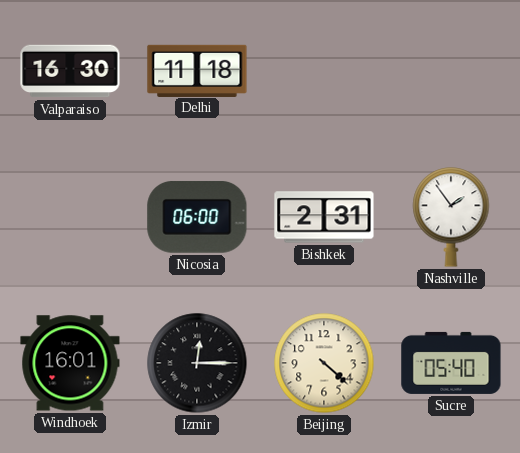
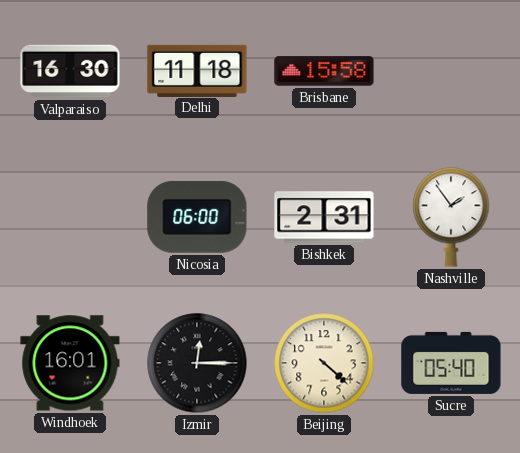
Brisbane: none -> 15:58 (324, 71)
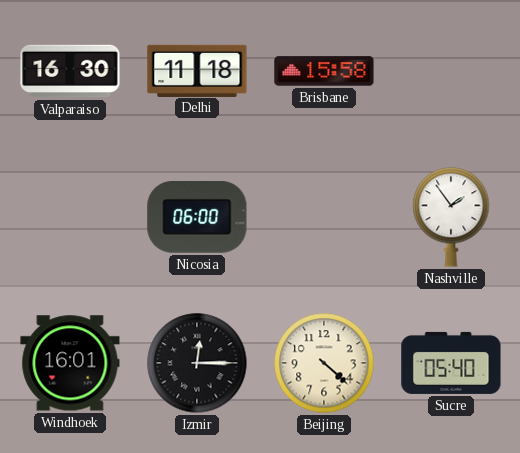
Bishkek: 2:31 -> none (324, 217)
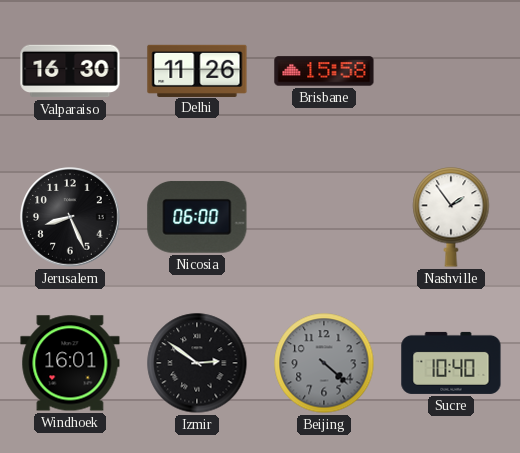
Delhi: 11:18 -> 11:26 (197, 70)
Jerusalem: none -> 8:26 (70, 217)
Izmir: 12:15 -> 2:51 (197, 363)
Beijing dial: cream -> grey (324, 363)
Sucre: 05:40 -> 10:40 (451, 363)
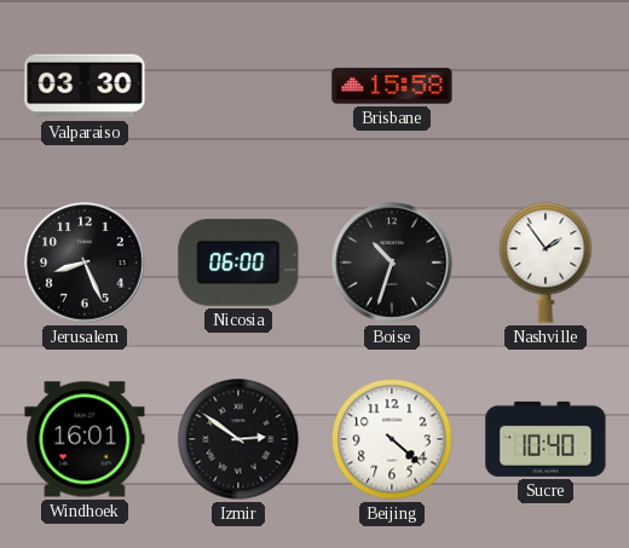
Valparaiso: 16:30 -> 03:30 (85, 86)
Delhi: 11:26 -> none (197, 70)
Boise: none -> 10:33 (392, 263)
Beijing dial: grey -> white (392, 439)
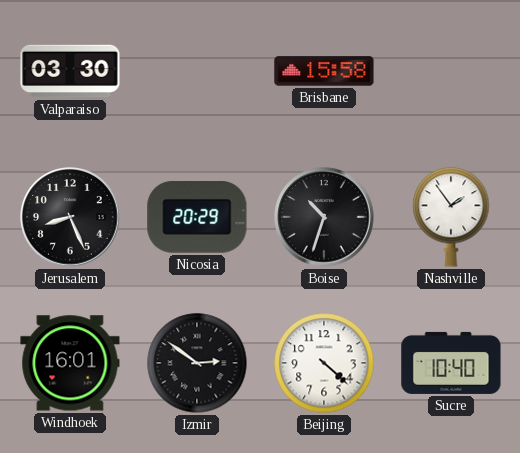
Nicosia: 06:00 -> 20:29 (197, 217)
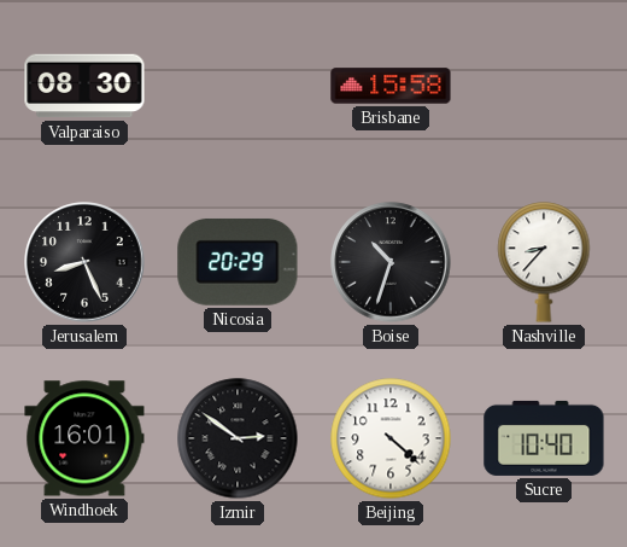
Valparaiso: 03:30 -> 08:30 (84, 86)
Nashville: 1:54 -> 8:37 (544, 262)
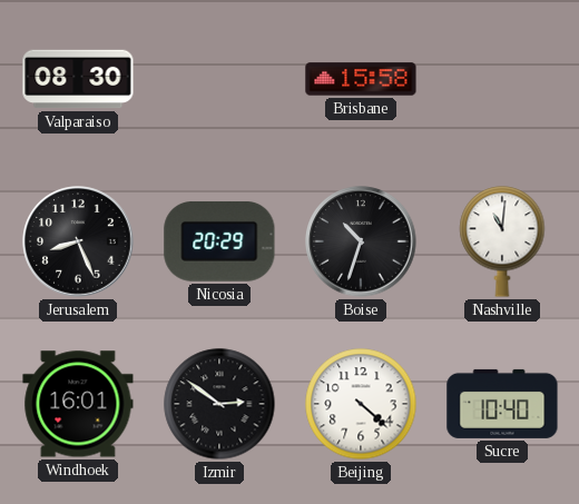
Nashville: 8:37 -> 11:01 (502, 241)
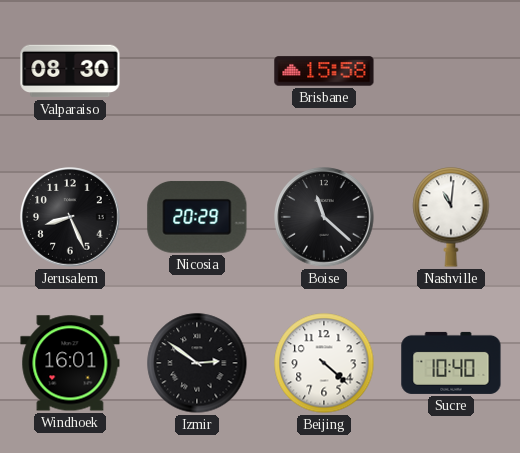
Boise: 10:33 -> 11:22 (324, 217)
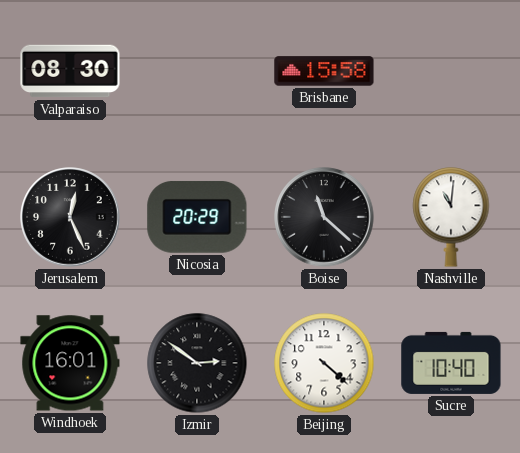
Jerusalem: 8:26 -> 12:26 (70, 217)
